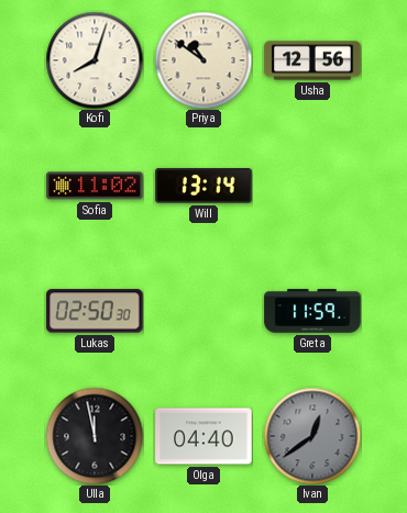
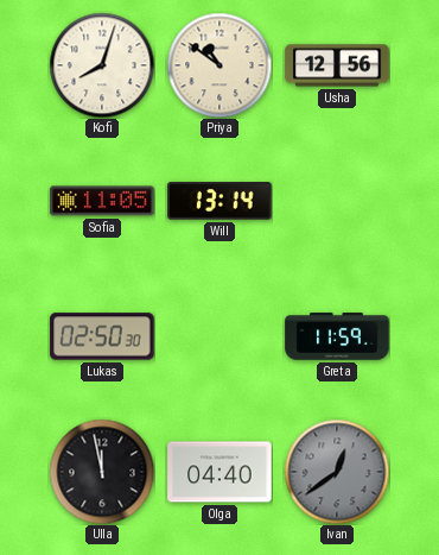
Sofia: 11:02 -> 11:05 (102, 201)
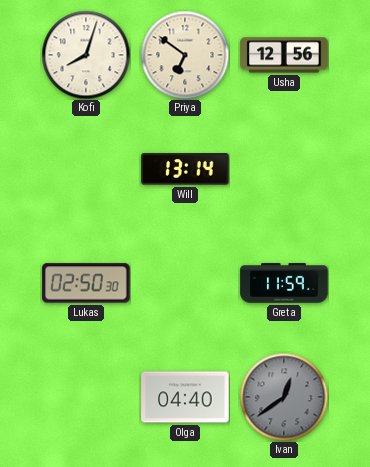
Priya: 10:51 -> 6:51 (185, 55)
Sofia: 11:05 -> none (102, 201)
Ulla: 11:58 -> none (102, 472)
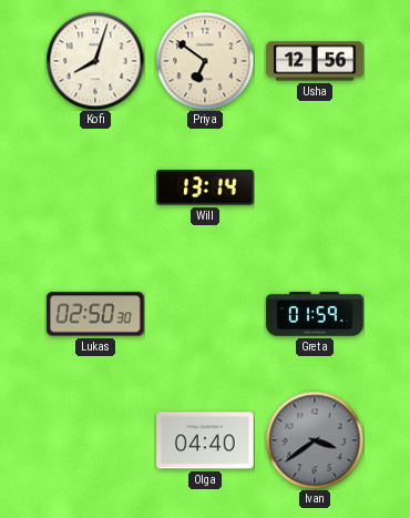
Greta: 11:59 -> 01:59 (315, 314)
Ivan: 12:39 -> 3:39 (315, 440)
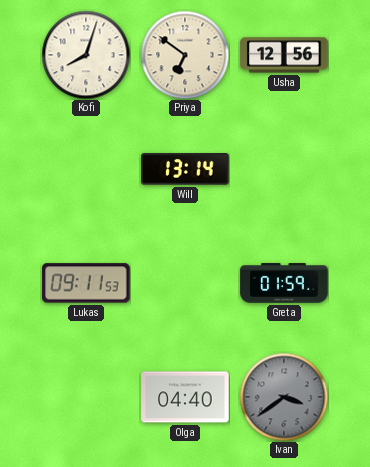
Lukas: 02:50 -> 09:11 (86, 283)
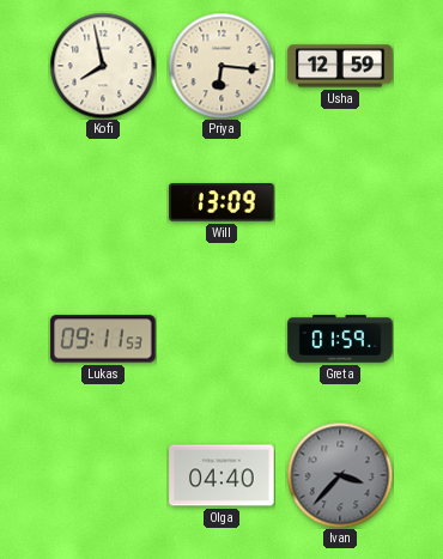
Kofi: 8:03 -> 7:58 (103, 66)
Priya: 6:51 -> 6:16 (221, 66)
Usha: 12:56 -> 12:59 (340, 66)
Will: 13:14 -> 13:09 (221, 202)
Ivan: 3:39 -> 3:37 (340, 475)
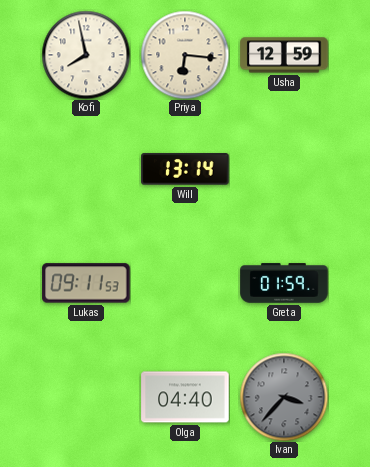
Will: 13:09 -> 13:14 (185, 169)
